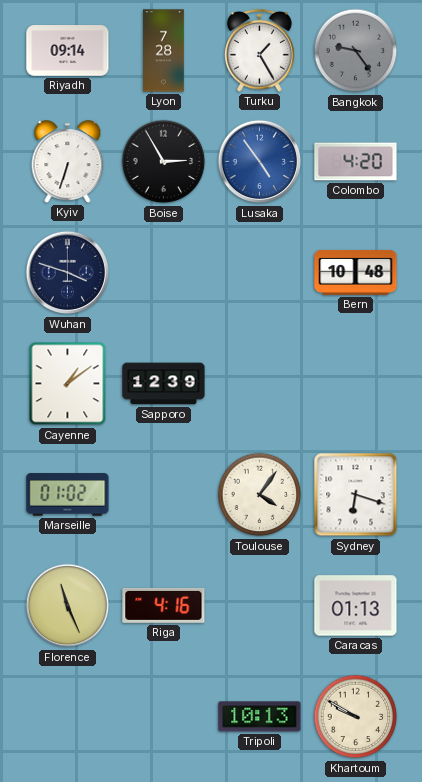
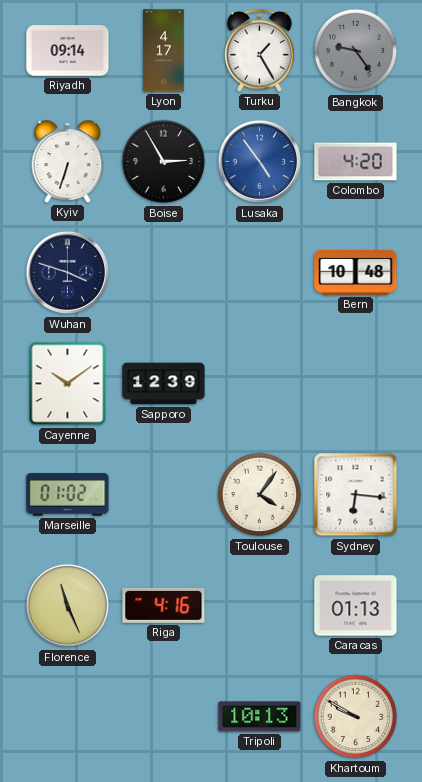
Lyon: 7:28 -> 4:17 (164, 51)
Cayenne: 1:09 -> 10:09 (68, 384)
Sydney: 6:18 -> 6:16 (356, 495)
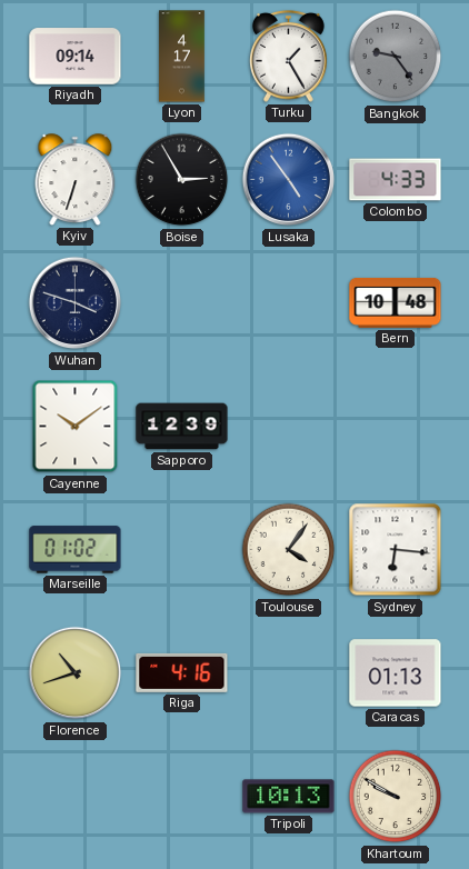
Colombo: 4:20 -> 4:33 (396, 180)
Florence: 11:26 -> 10:42 (76, 673)
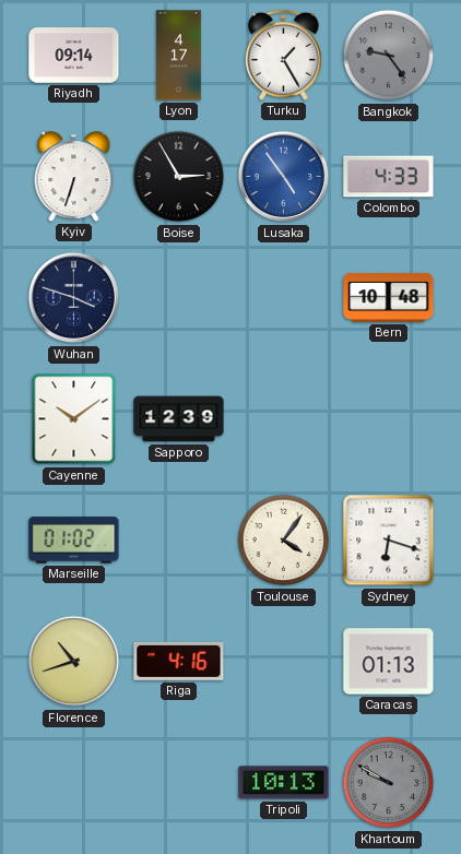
Sydney: 6:16 -> 6:18 (389, 541)
Khartoum dial: cream -> grey (389, 783)
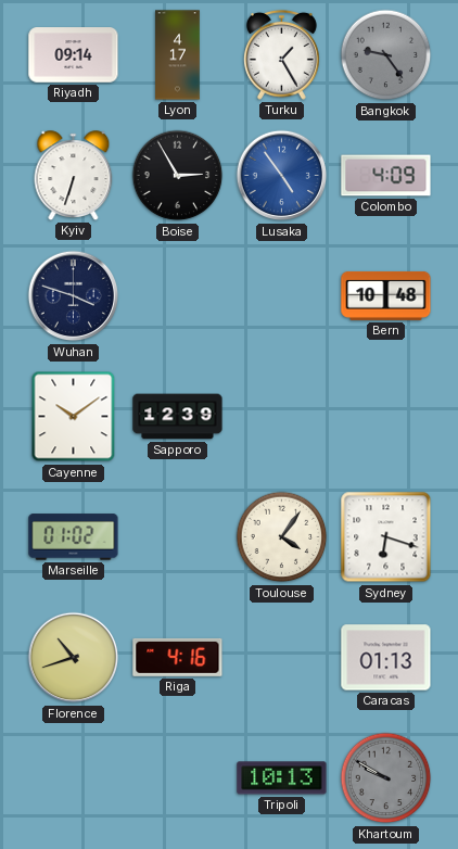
Colombo: 4:33 -> 4:09 (386, 176)
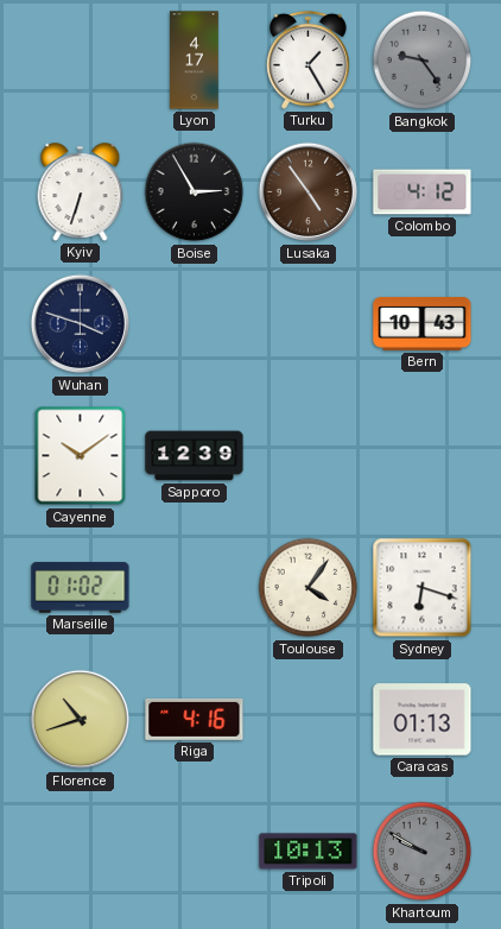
Riyadh: 09:14 -> none (74, 55)
Lusaka dial: blue -> brown (309, 192)
Colombo: 4:09 -> 4:12 (423, 192)
Bern: 10:48 -> 10:43 (423, 323)
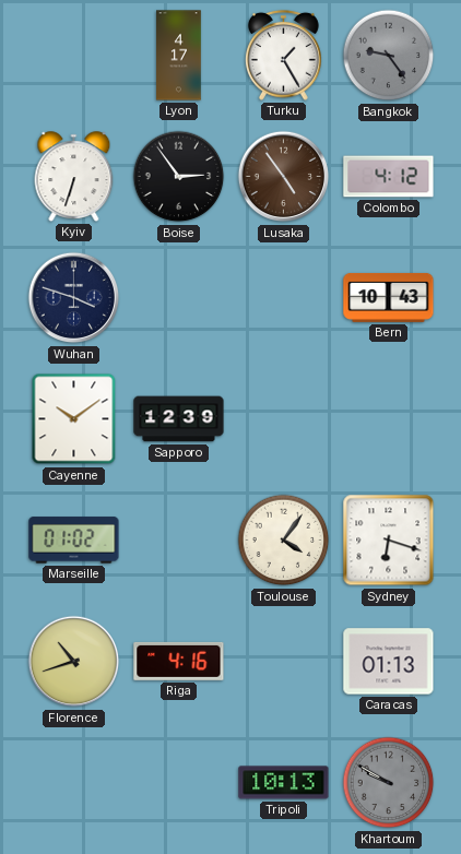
Boise: 2:55 -> 2:54 (179, 177)
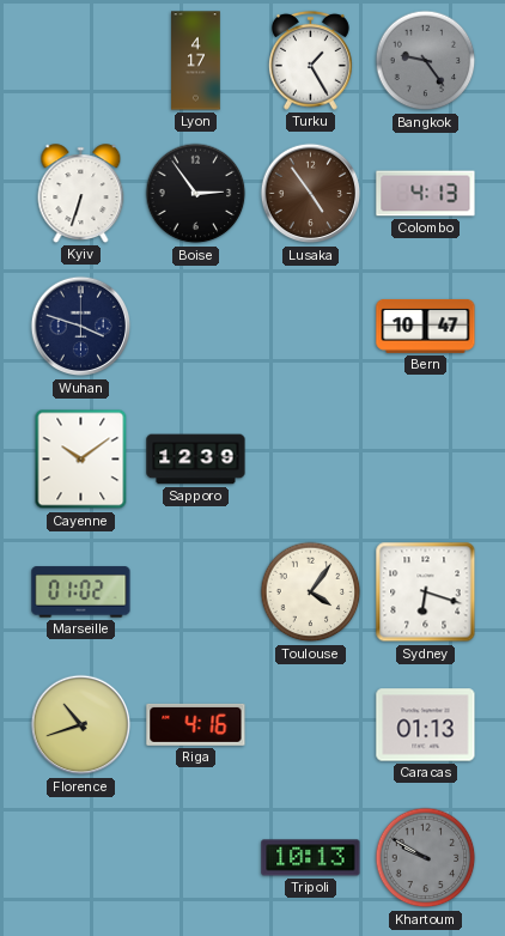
Colombo: 4:12 -> 4:13 (426, 194)
Bern: 10:43 -> 10:47 (426, 326)
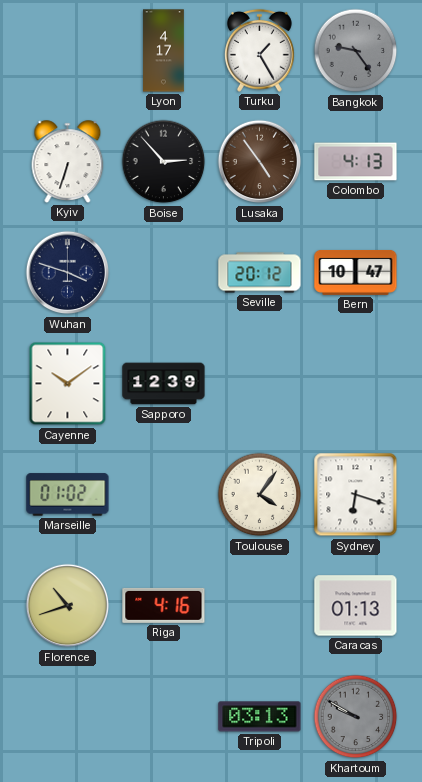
Boise: 2:54 -> 2:53 (164, 162)
Seville: none -> 20:12 (260, 273)
Tripoli: 10:13 -> 03:13 (260, 717)
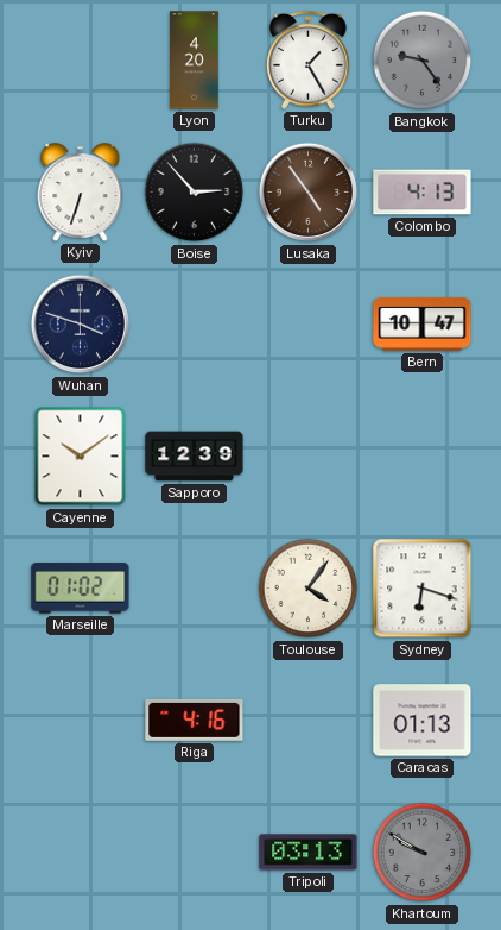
Lyon: 4:17 -> 4:20 (195, 61)
Seville: 20:12 -> none (260, 273)
Florence: 10:42 -> none (68, 606)
